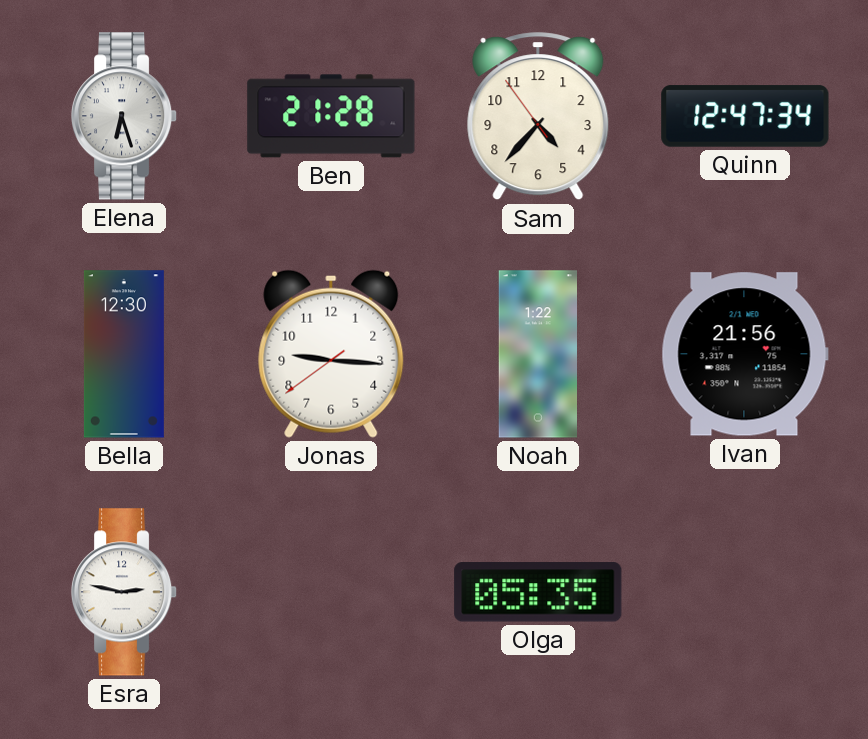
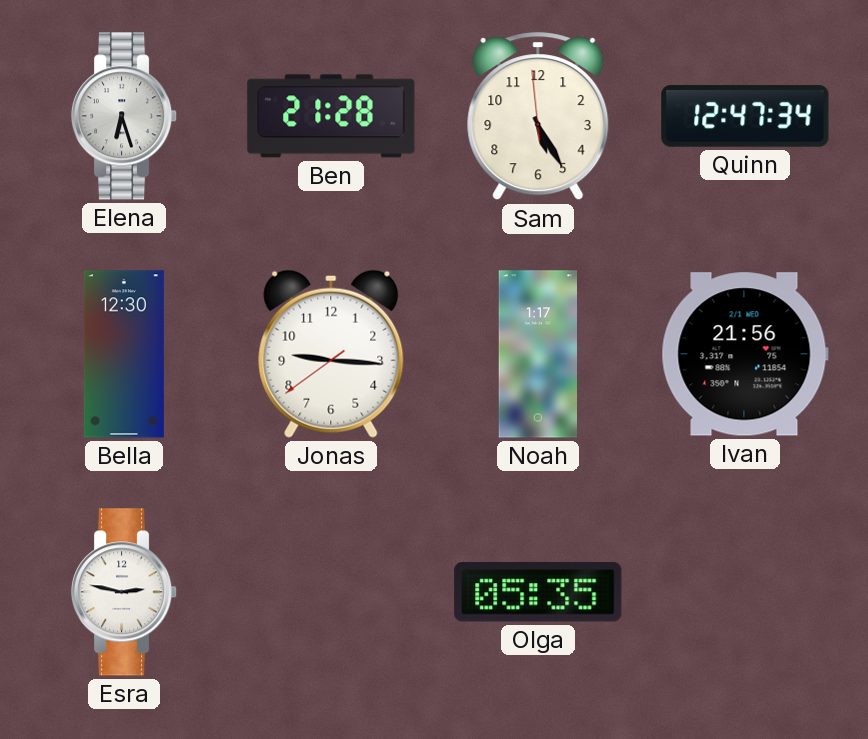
Sam: 4:36 -> 5:24 (538, 117)
Noah: 1:22 -> 1:17 (538, 354)
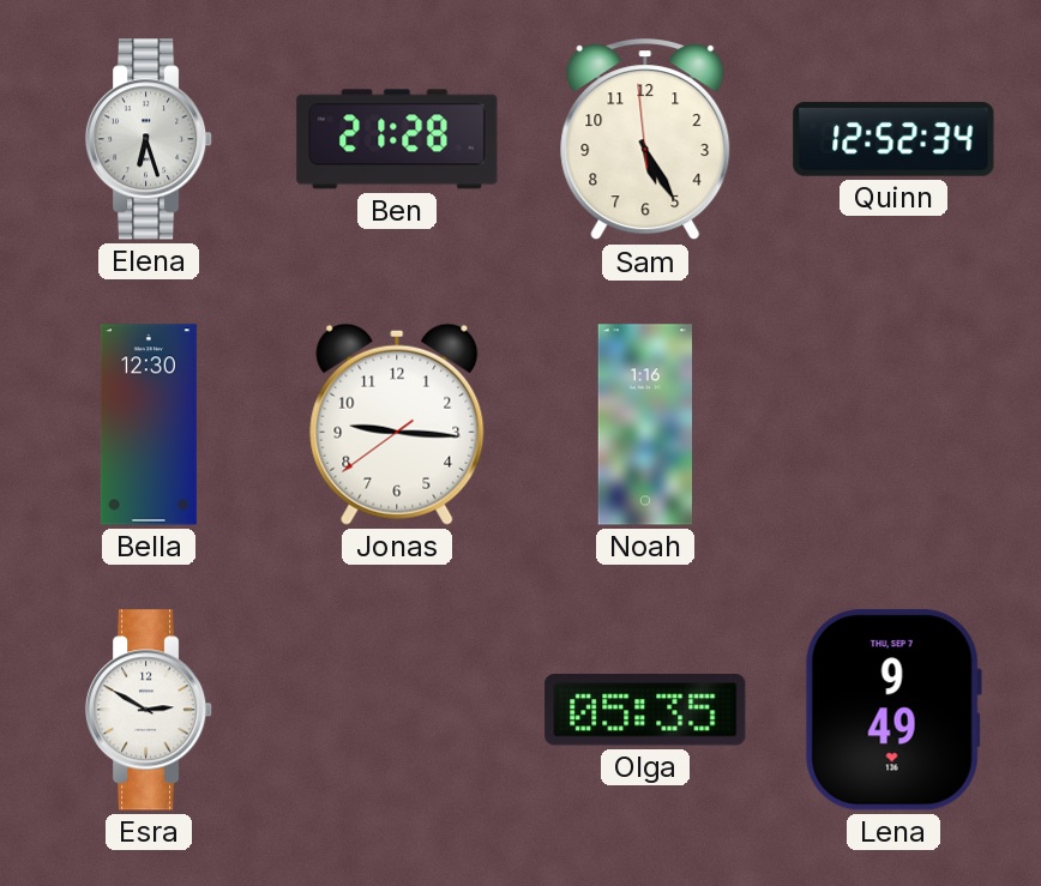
Quinn: 12:47 -> 12:52 (893, 139)
Noah: 1:17 -> 1:16 (645, 424)
Ivan: 21:56 -> none (745, 354)
Esra: 2:47 -> 2:50 (149, 710)
Lena: none -> 9:49 (893, 710)
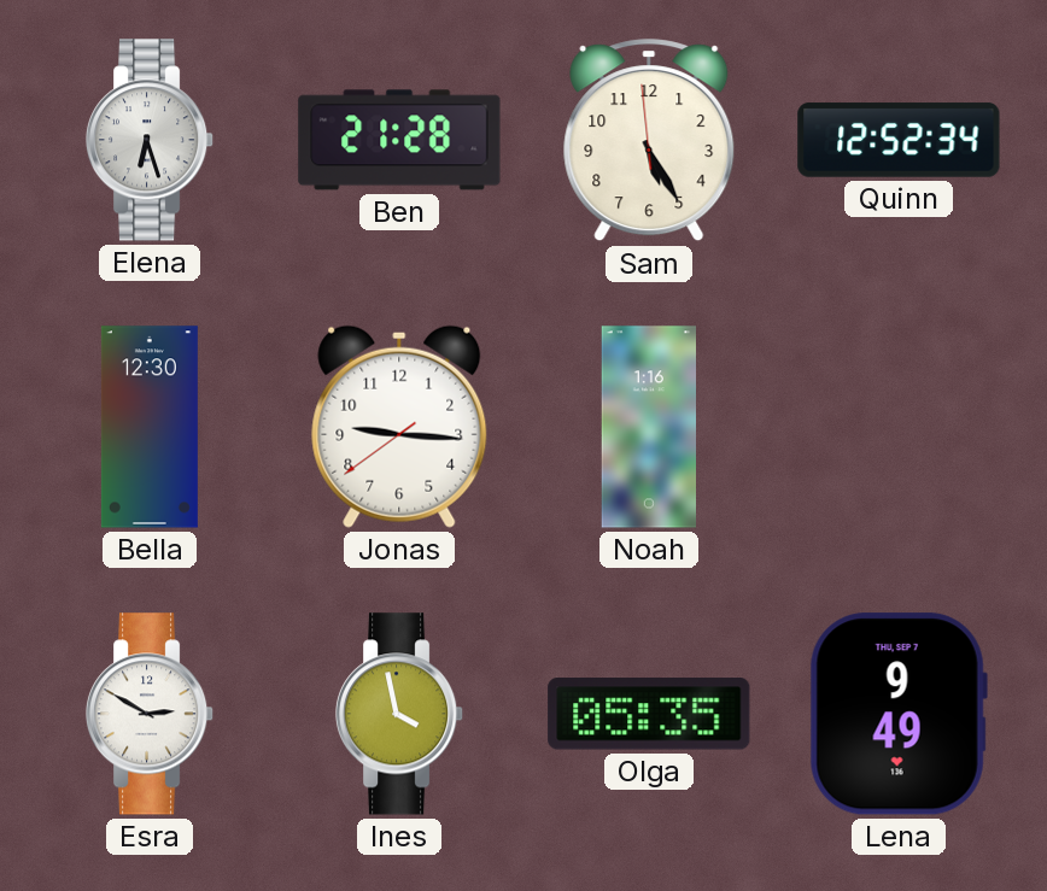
Ines: none -> 3:58 (399, 714)
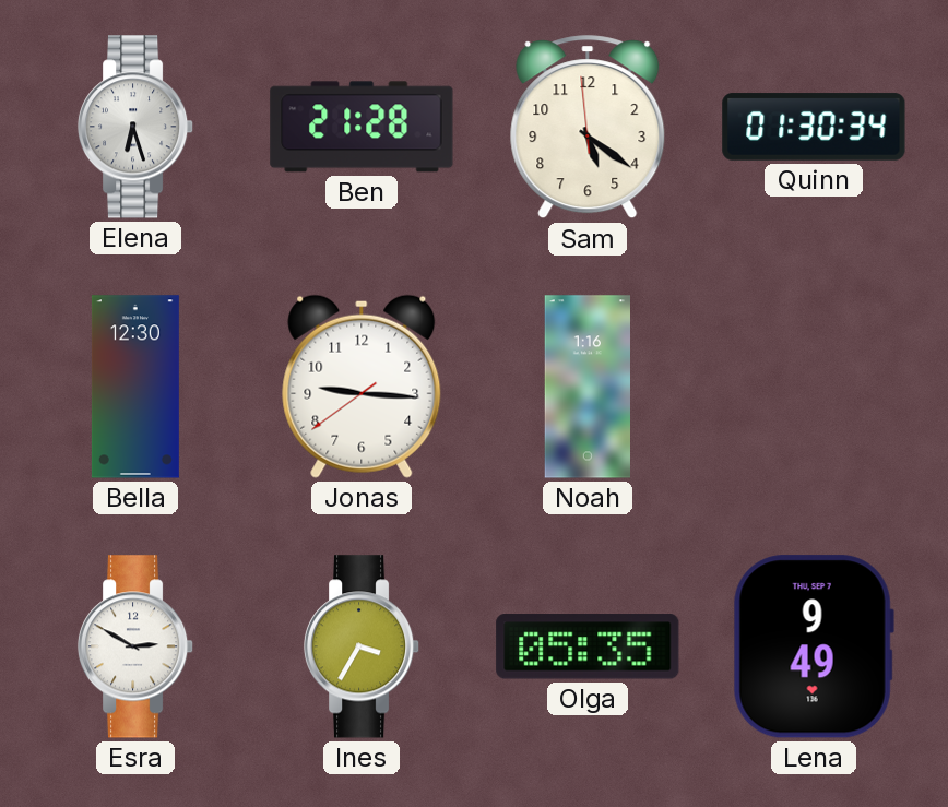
Sam: 5:24 -> 5:20 (588, 128)
Quinn: 12:52 -> 01:30 (814, 127)
Ines: 3:58 -> 3:35 (362, 646)
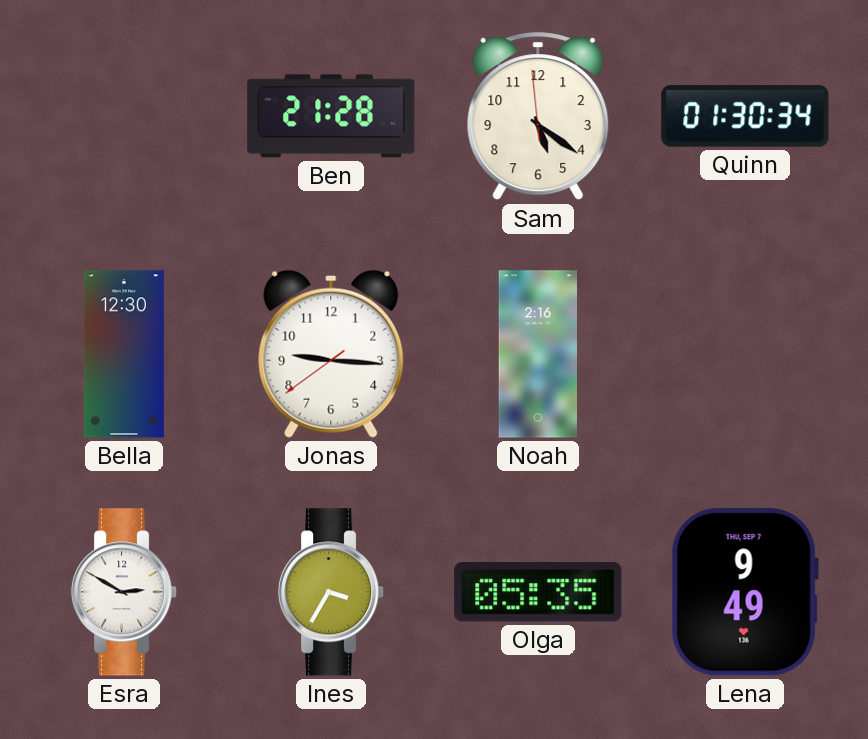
Elena: 6:27 -> none (135, 127)
Noah: 1:16 -> 2:16 (538, 354)
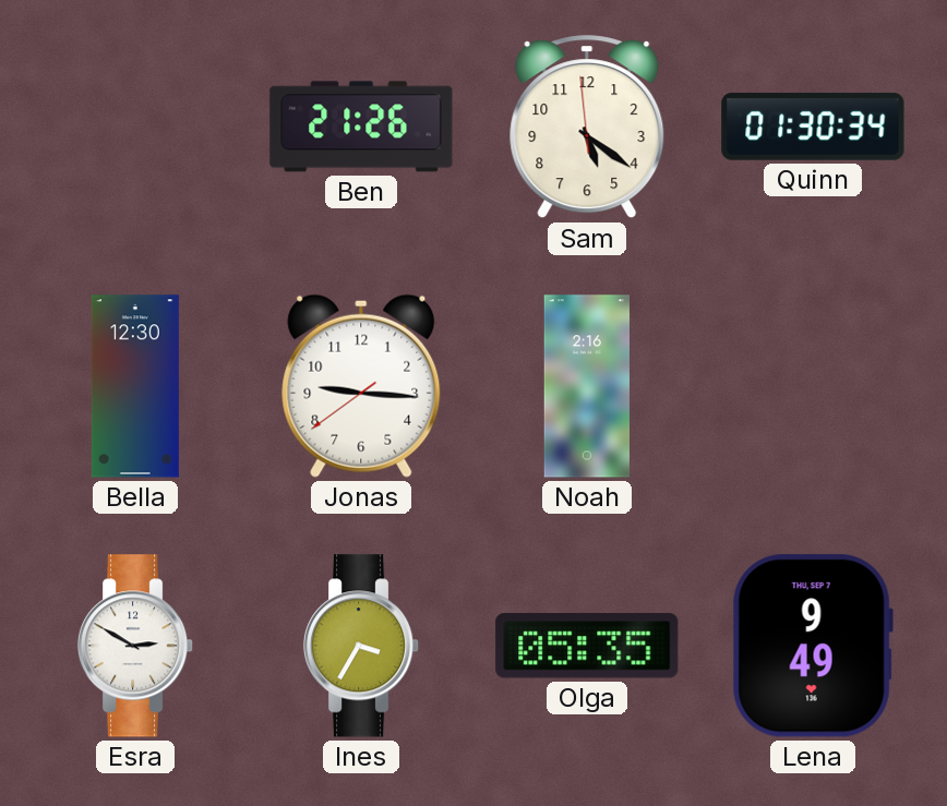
Ben: 21:28 -> 21:26 (361, 127)
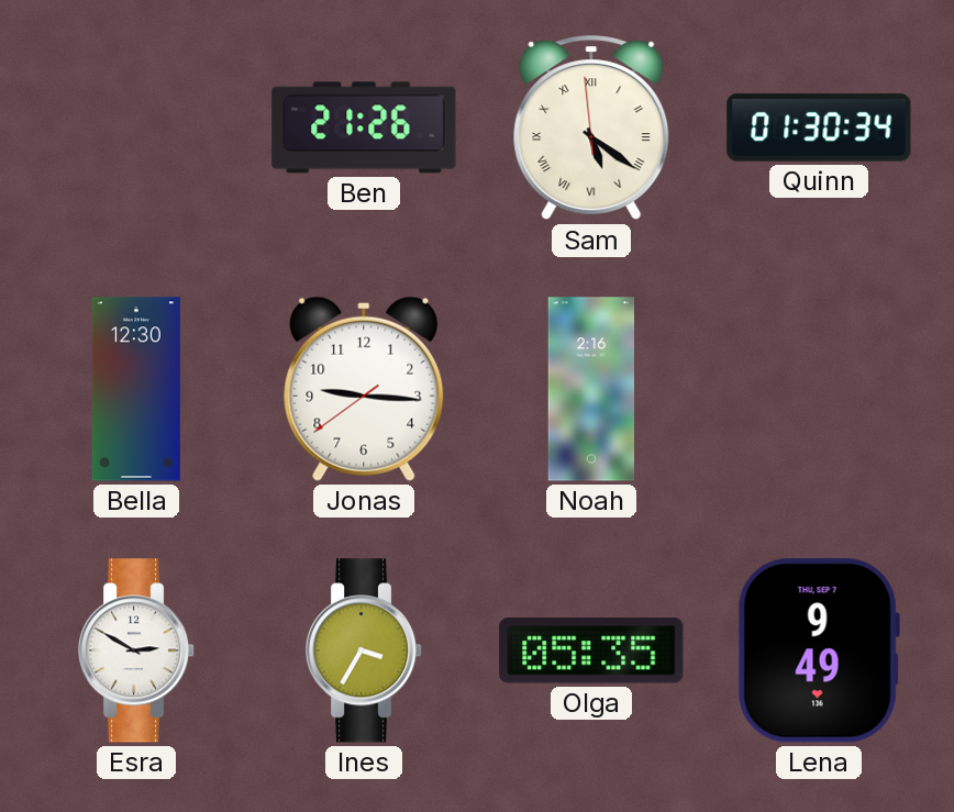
Sam numerals: Arabic -> Roman (591, 129)
